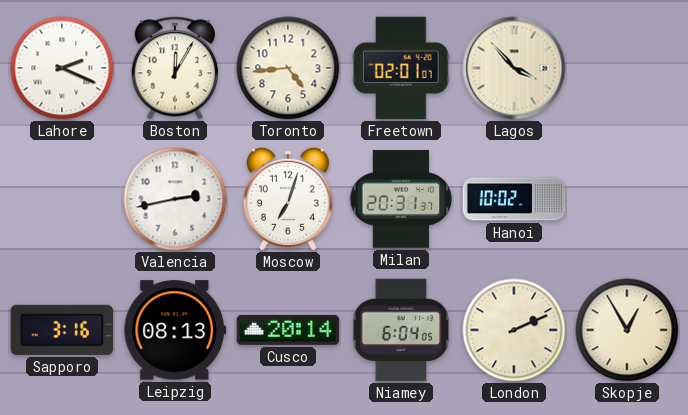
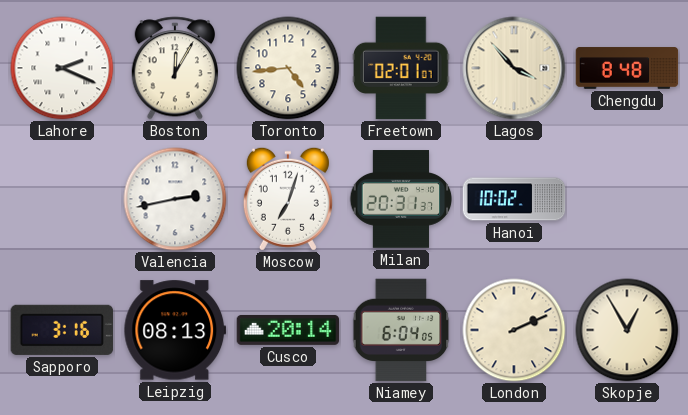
Chengdu: none -> 8:48 (627, 68)
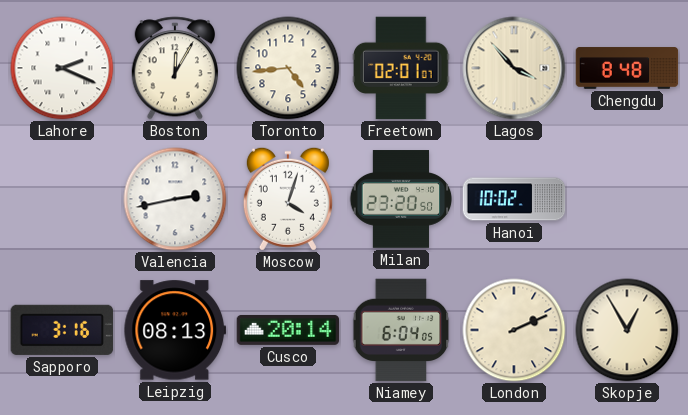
Moscow: 7:03 -> 4:03 (288, 199)
Milan: 20:31 -> 23:20 (401, 199)
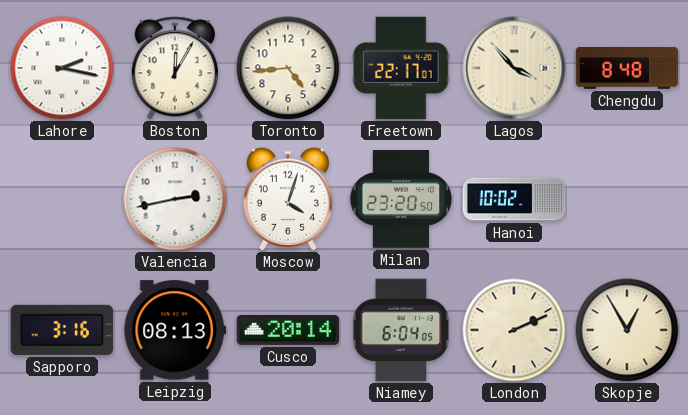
Lahore: 2:19 -> 2:17 (62, 68)
Freetown: 02:01 -> 22:17 (401, 68)
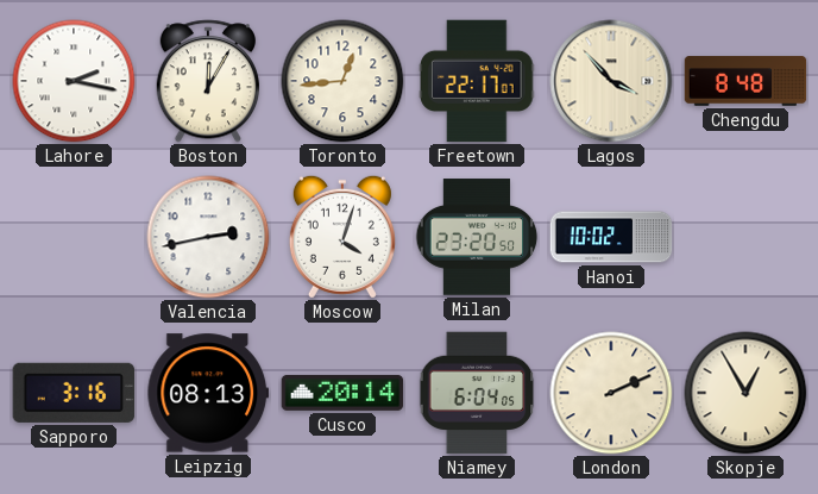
Toronto: 4:44 -> 12:44 (342, 81)
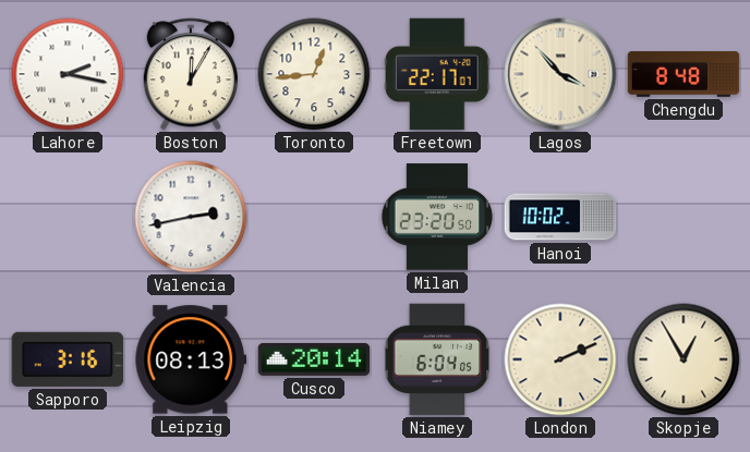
Moscow: 4:03 -> none (342, 237)
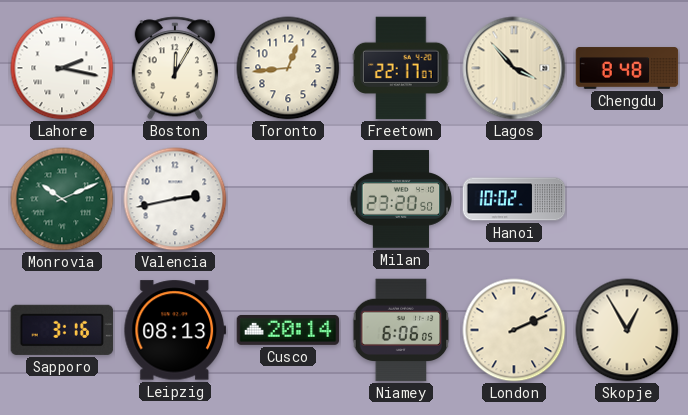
Monrovia: none -> 10:11 (62, 199)
Niamey: 6:04 -> 6:06 (401, 330)
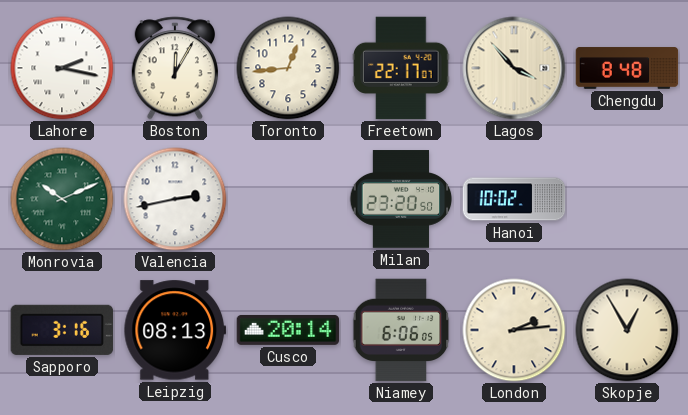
London: 2:11 -> 2:14 (514, 330)
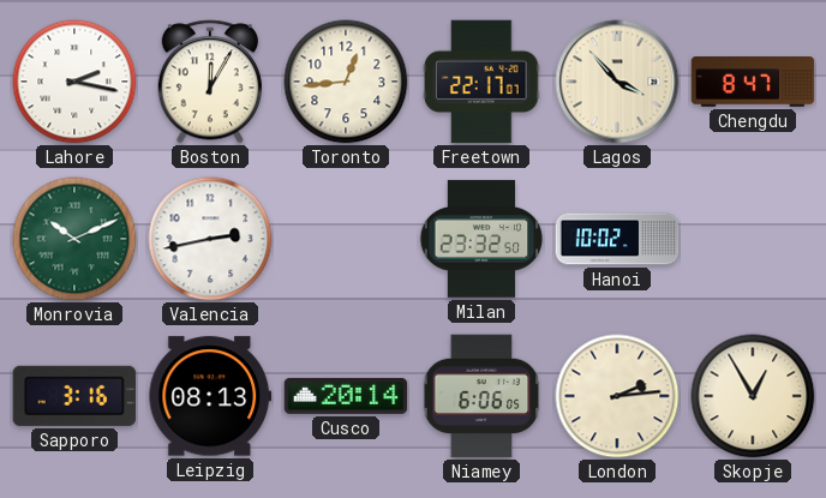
Chengdu: 8:48 -> 8:47 (753, 82)
Milan: 23:20 -> 23:32 (481, 239)
